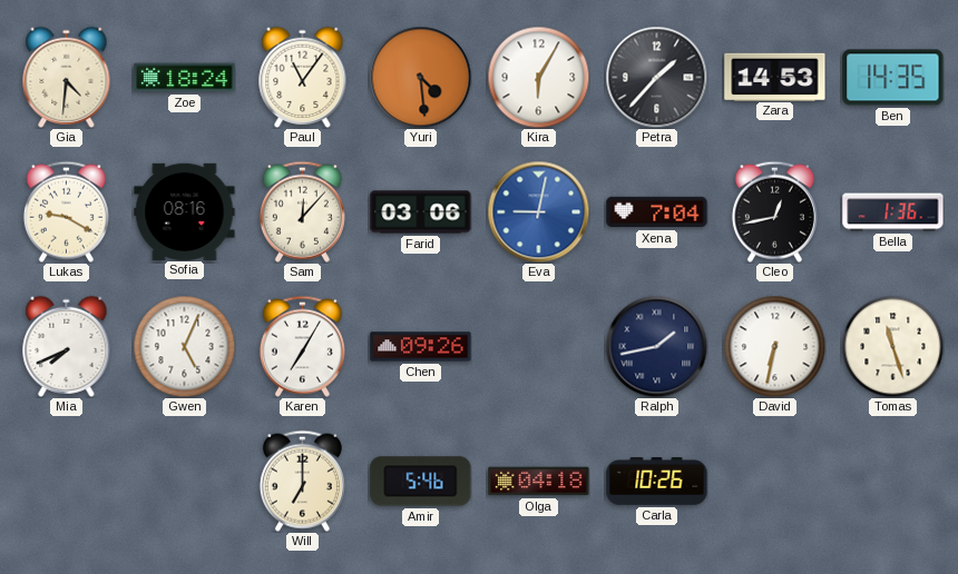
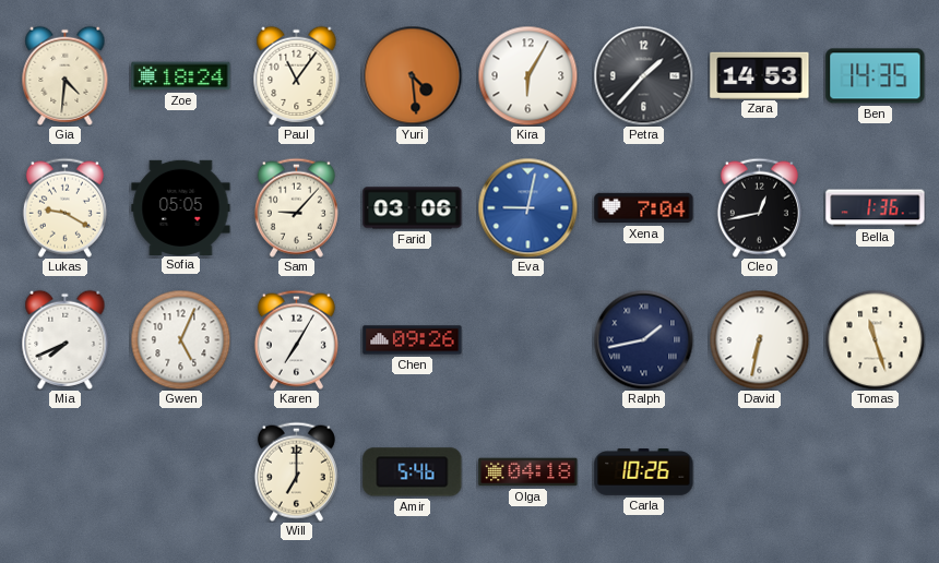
Sofia: 08:16 -> 05:05 (181, 207)
Sam: 12:07 -> 9:07 (296, 207)
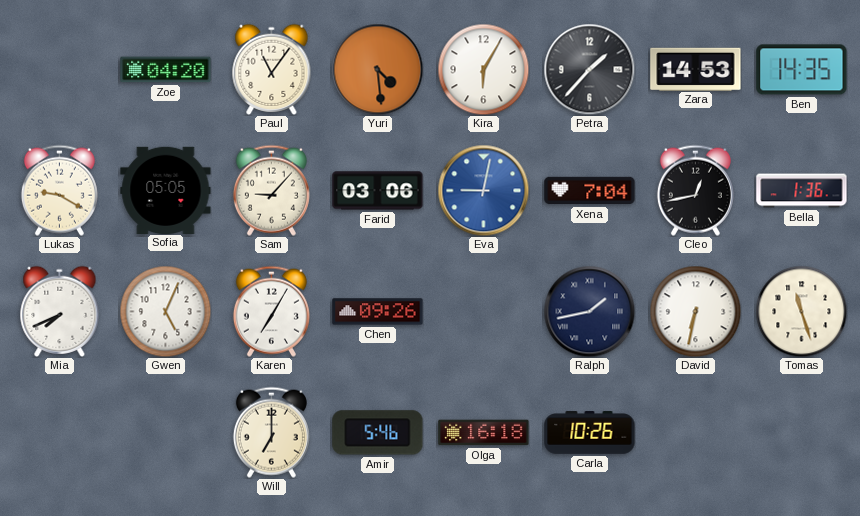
Gia: 4:31 -> none (66, 75)
Zoe: 18:24 -> 04:20 (166, 70)
Olga: 04:18 -> 16:18 (484, 433)
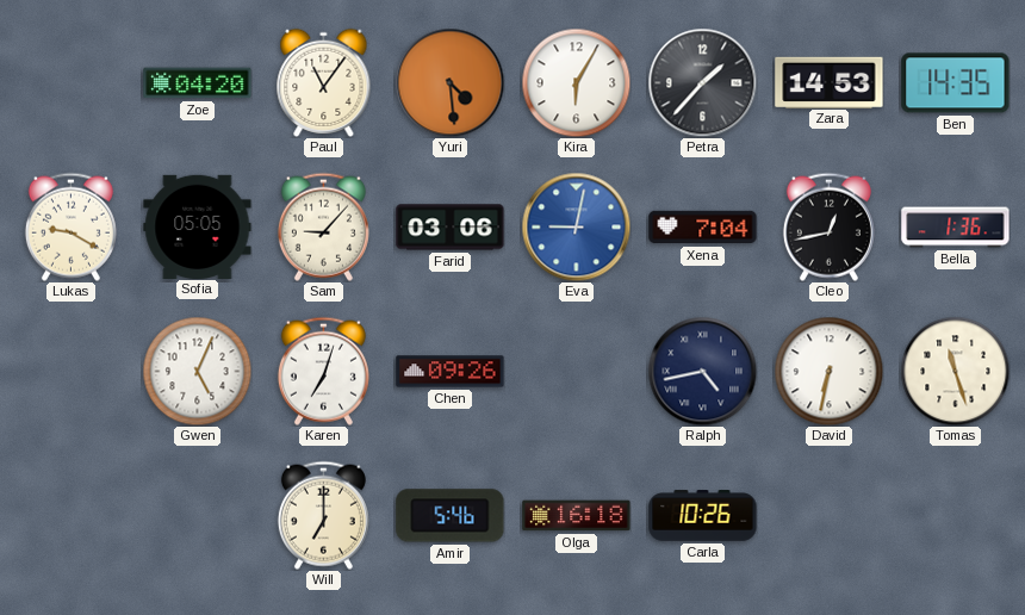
Mia: 7:41 -> none (60, 311)
Karen: 7:05 -> 7:03 (323, 371)
Ralph: 1:43 -> 4:43 (702, 371)
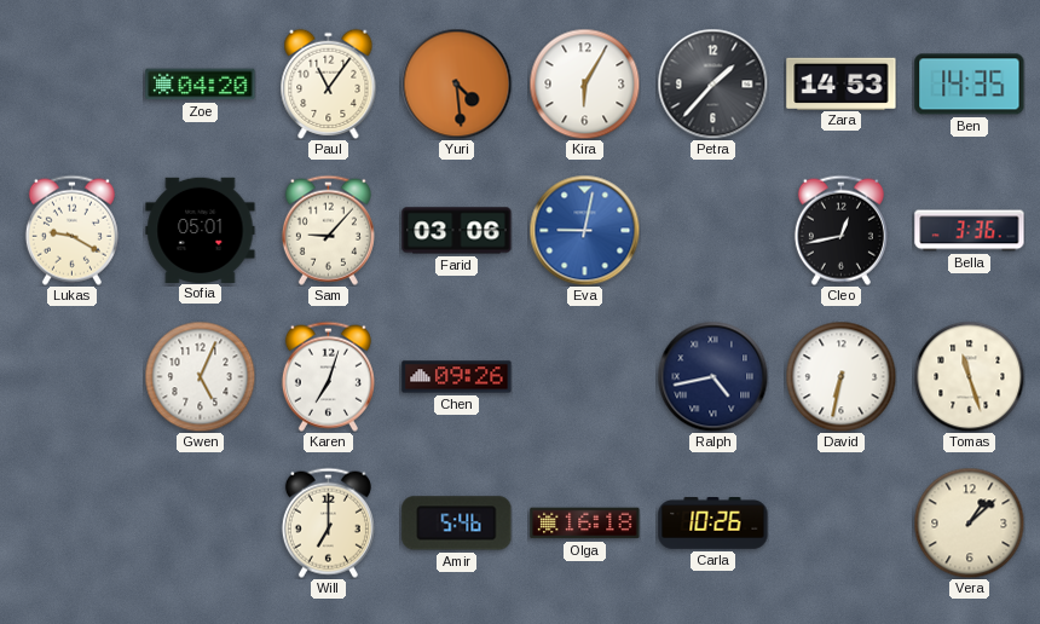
Sofia: 05:05 -> 05:01 (201, 230)
Xena: 7:04 -> none (703, 228)
Bella: 1:36 -> 3:36 (970, 231)
Vera: none -> 1:08 (969, 522)
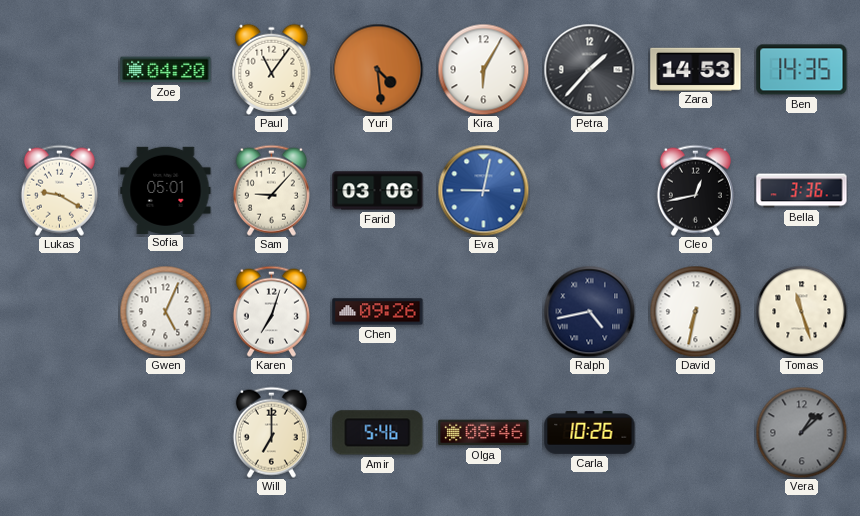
Olga: 16:18 -> 08:46 (484, 433)
Vera dial: cream -> grey (801, 432)
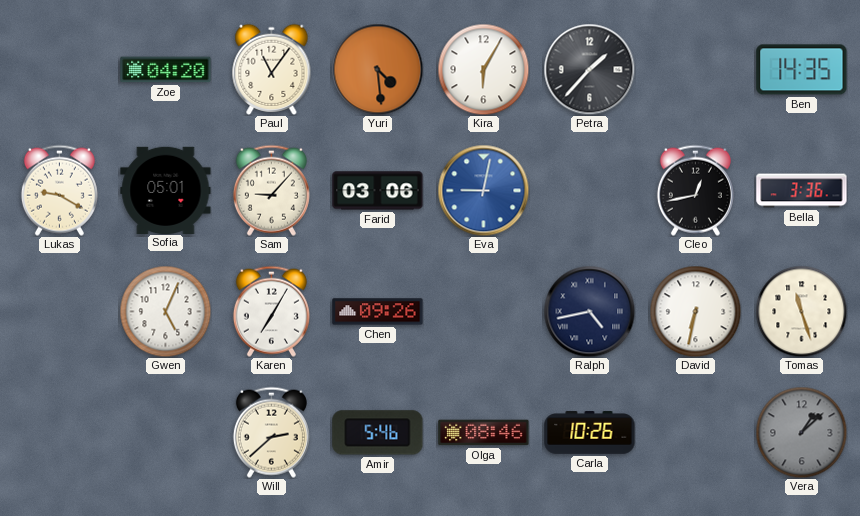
Zara: 14:53 -> none (696, 69)
Karen: 7:03 -> 7:05 (271, 311)
Will: 7:00 -> 2:38 (271, 432)
